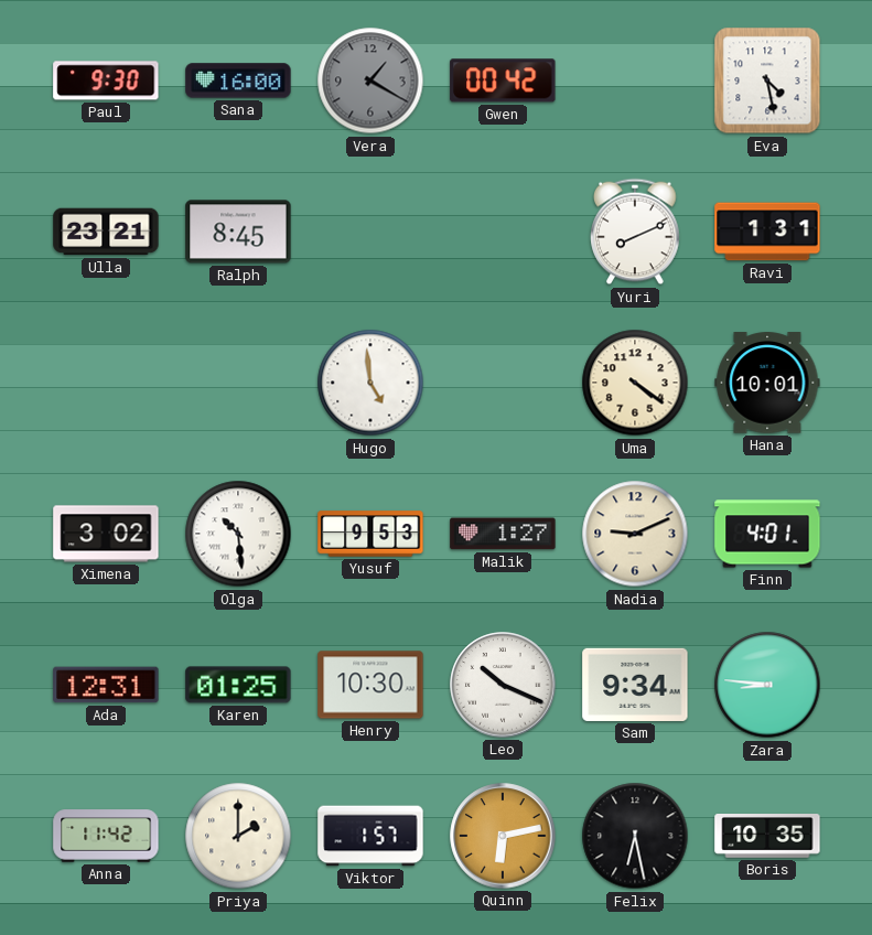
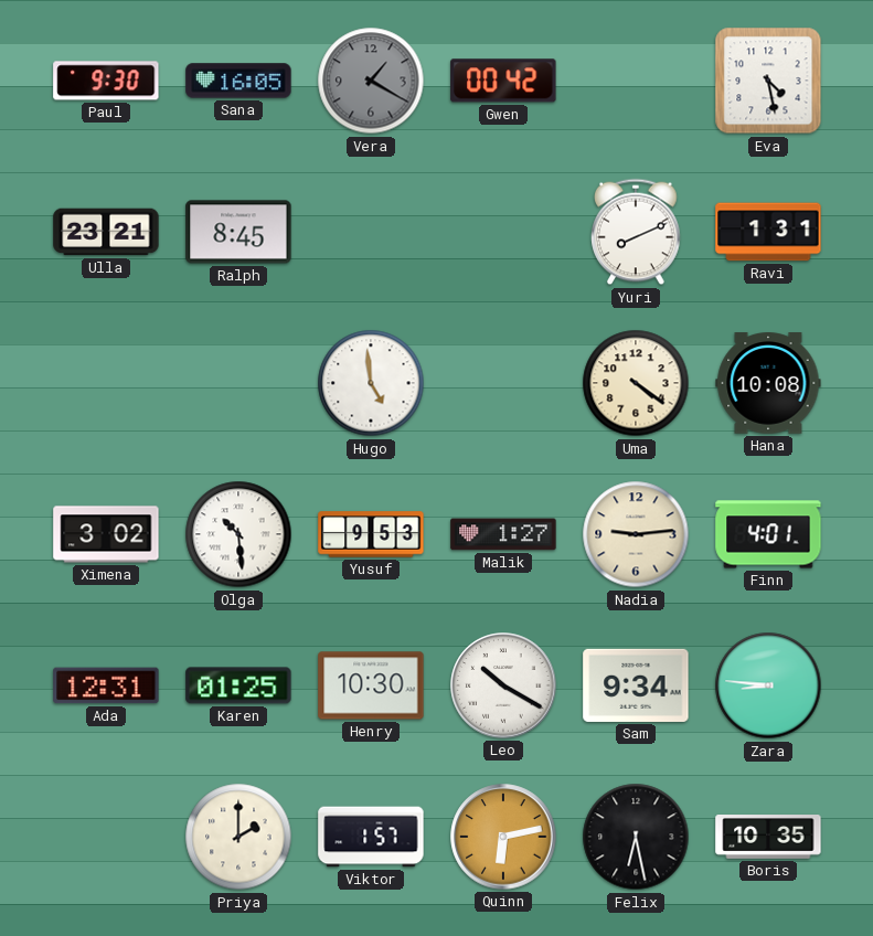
Sana: 16:00 -> 16:05 (238, 81)
Hana: 10:01 -> 10:08 (768, 383)
Nadia: 9:11 -> 9:14 (636, 534)
Leo: 10:19 -> 10:20 (503, 685)
Anna: 11:42 -> none (106, 836)
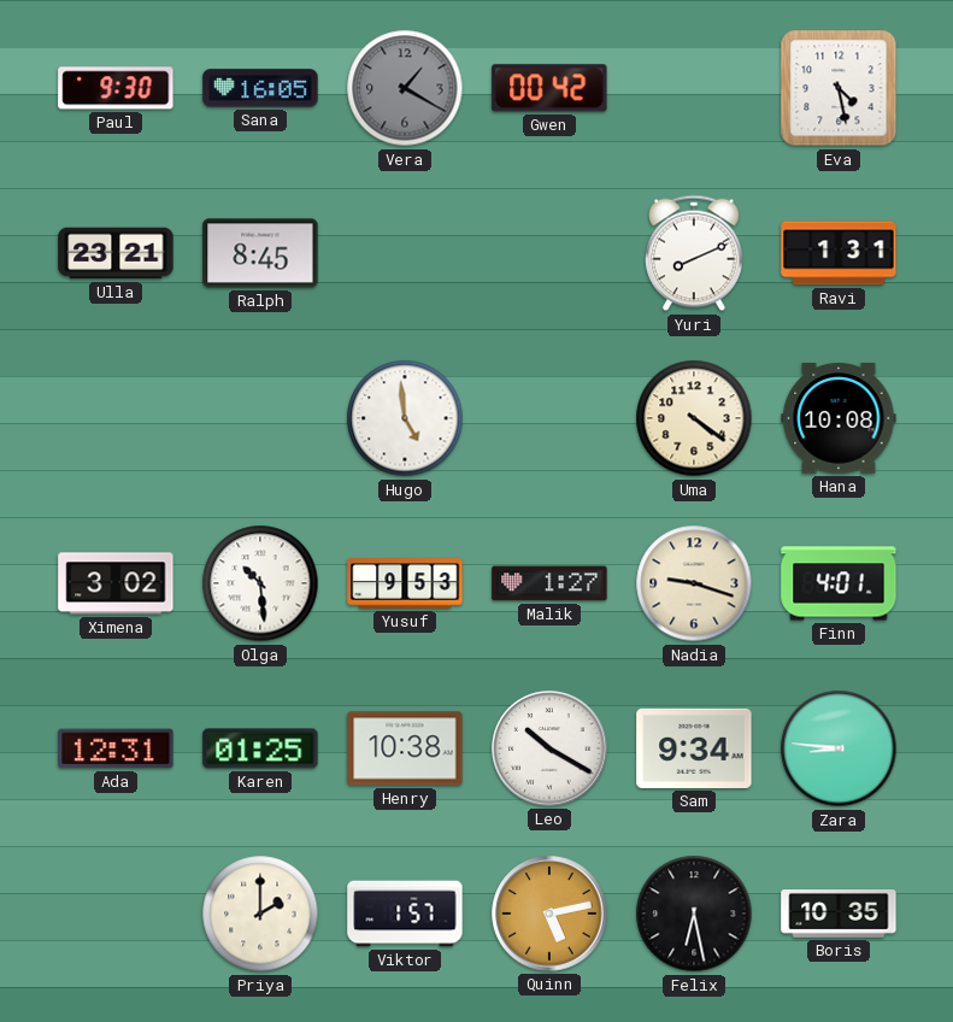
Nadia: 9:14 -> 9:18 (694, 583)
Henry: 10:30 -> 10:38 (405, 748)
Quinn: 6:13 -> 5:13 (549, 914)
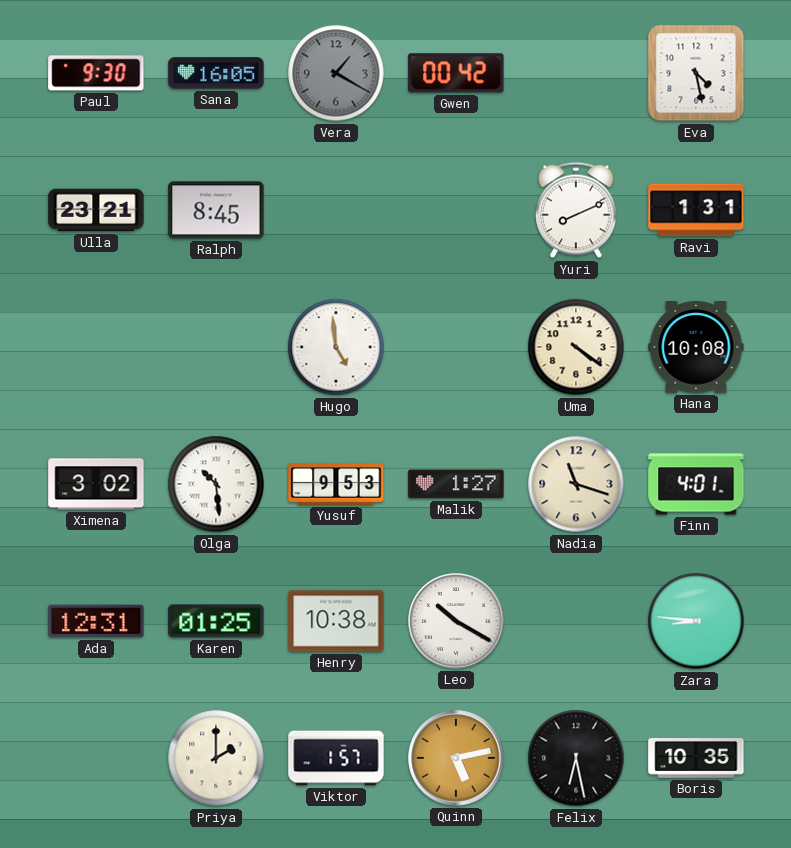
Nadia: 9:18 -> 11:18 (576, 484)
Sam: 9:34 -> none (694, 748)
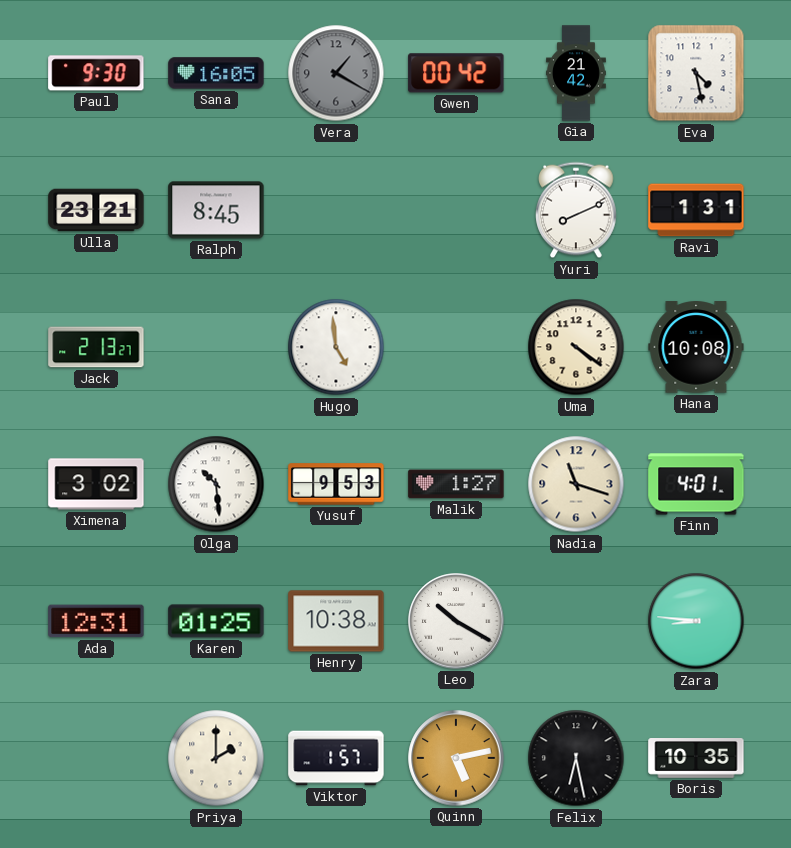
Gia: none -> 21:42 (577, 73)
Jack: none -> 2:13 (96, 347)
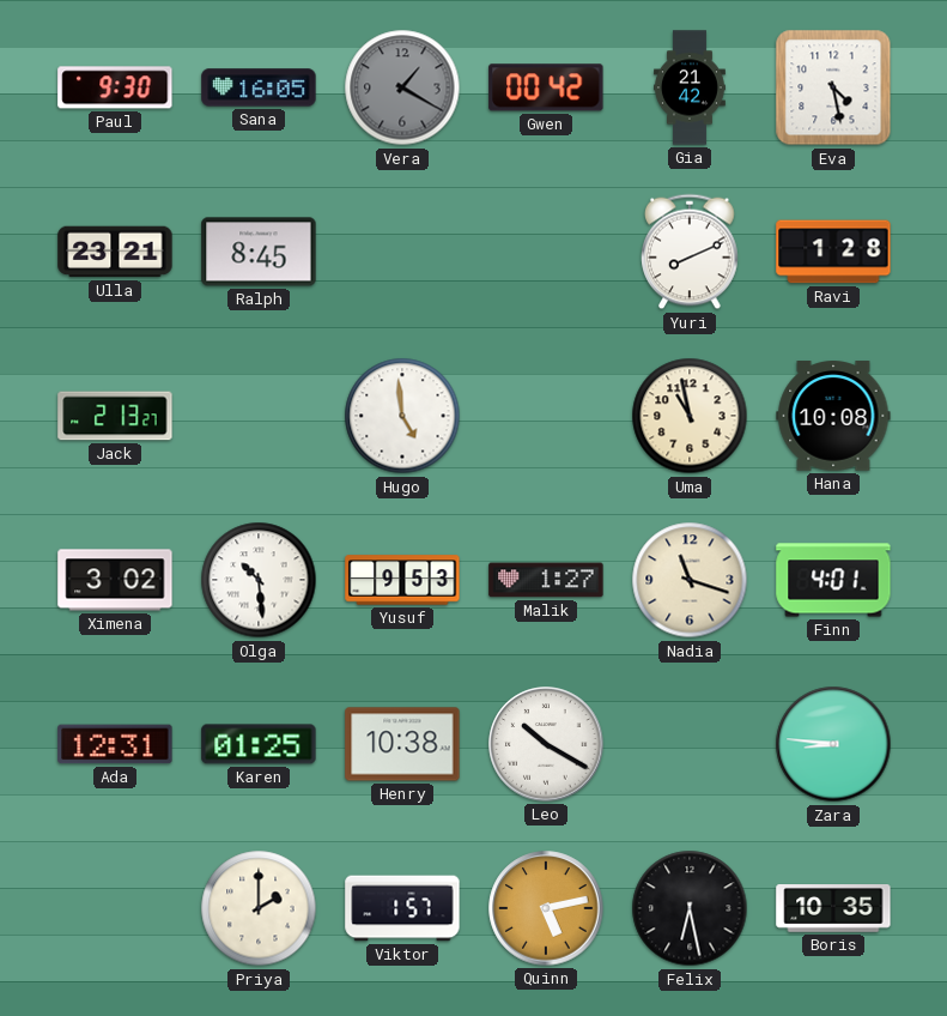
Ravi: 1:31 -> 1:28 (833, 252)
Uma: 4:21 -> 10:58 (690, 416)
